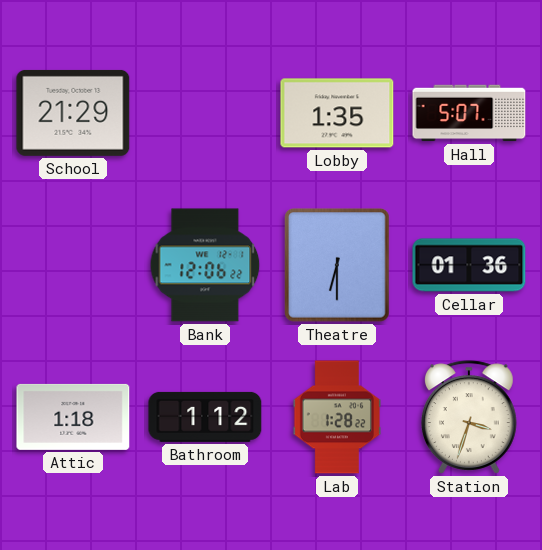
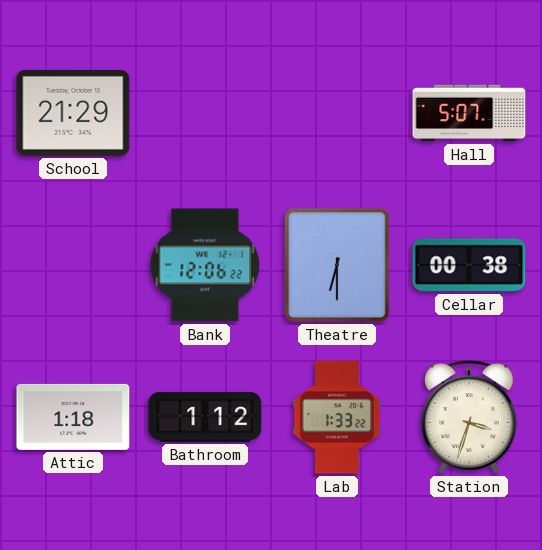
Lobby: 1:35 -> none (337, 113)
Cellar: 01:36 -> 00:38 (469, 265)
Lab: 1:28 -> 1:33 (336, 417)
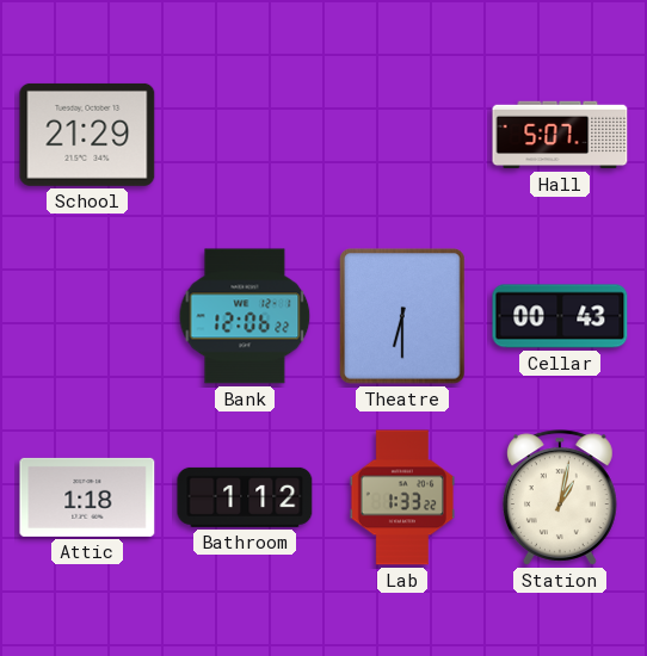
Cellar: 00:38 -> 00:43 (560, 316)
Station: 3:33 -> 1:02 (560, 497)
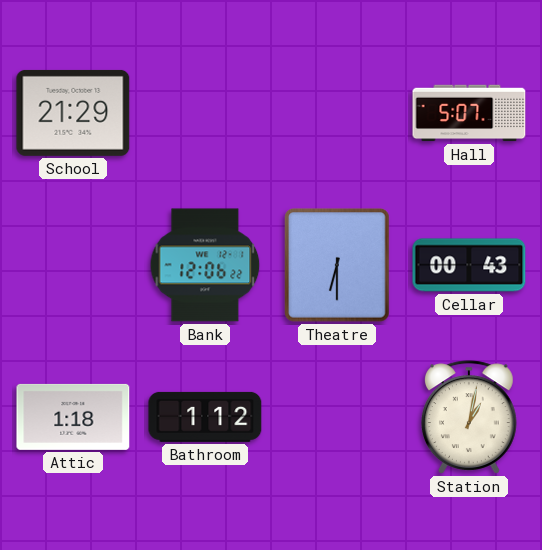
Lab: 1:33 -> none (401, 497)
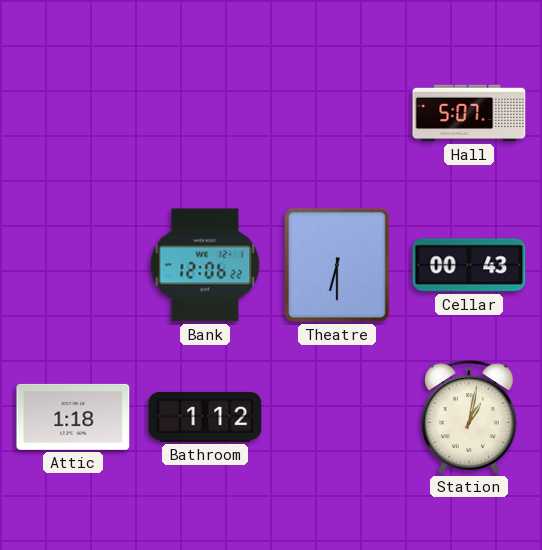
School: 21:29 -> none (73, 113)
